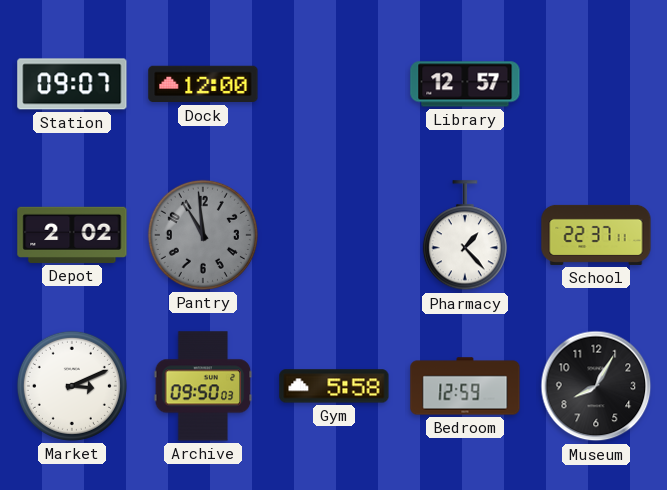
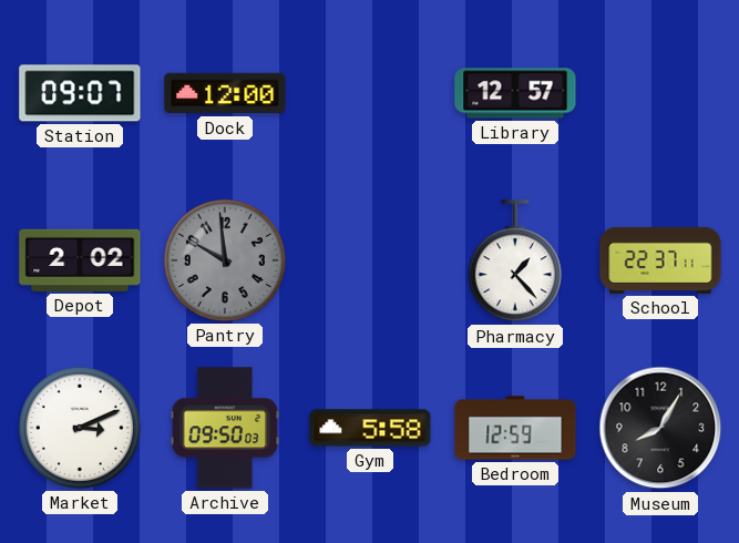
Pantry: 10:59 -> 9:59 (225, 260)
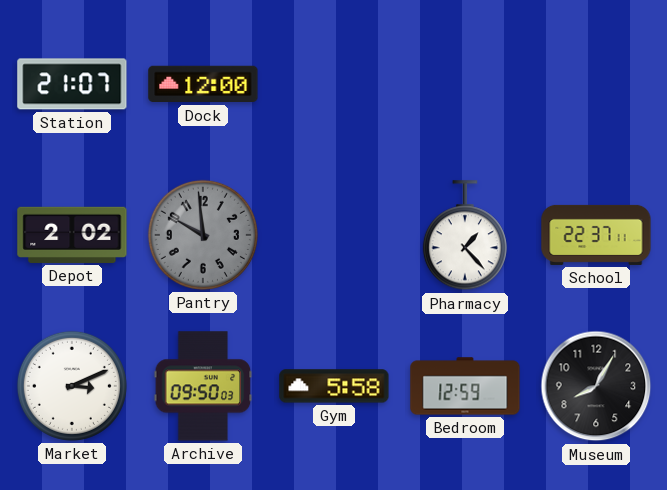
Station: 09:07 -> 21:07 (72, 84)
Library: 12:57 -> none (515, 93)
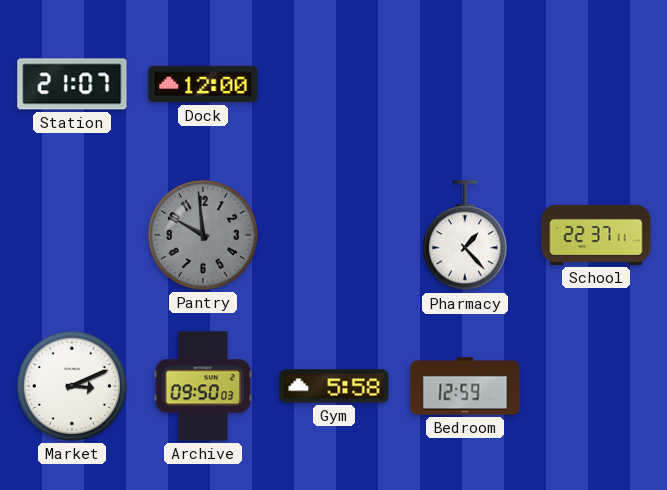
Depot: 2:02 -> none (72, 235)
Museum: 8:05 -> none (596, 386)
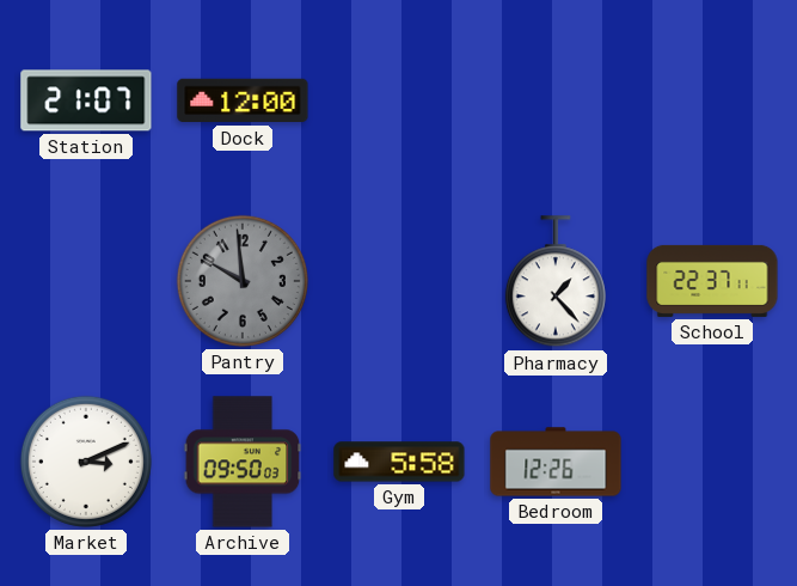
Bedroom: 12:59 -> 12:26 (556, 462)
